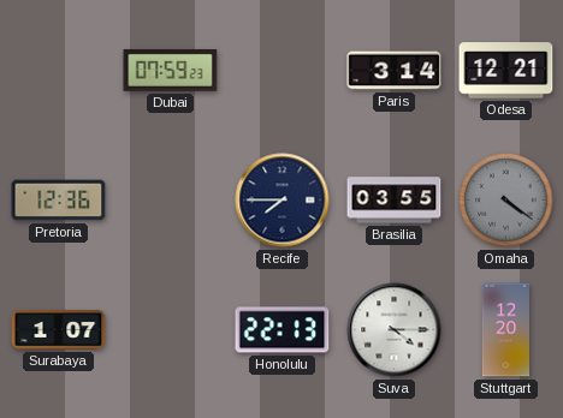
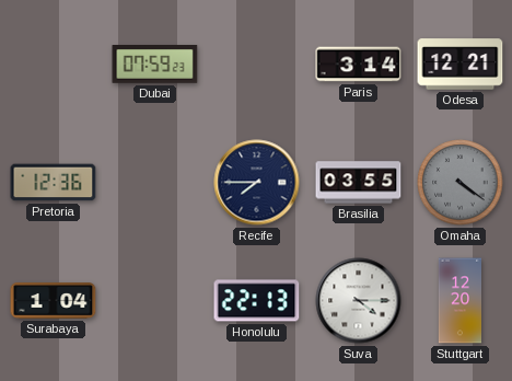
Surabaya: 1:07 -> 1:04 (54, 301)
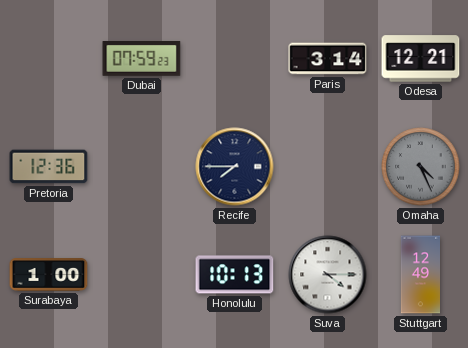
Brasilia: 03:55 -> none (359, 183)
Omaha: 4:21 -> 4:26 (421, 167)
Surabaya: 1:04 -> 1:00 (49, 275)
Honolulu: 22:13 -> 10:13 (235, 275)
Stuttgart: 12:20 -> 12:49 (420, 275)
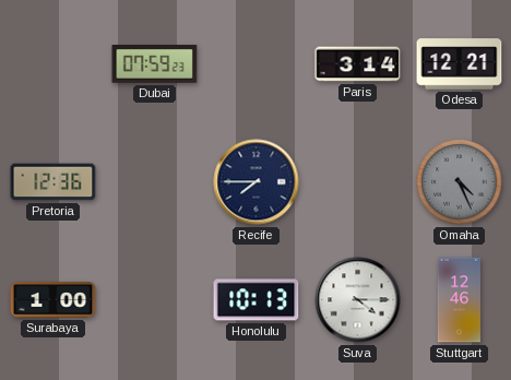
Stuttgart: 12:49 -> 12:46 (459, 300)
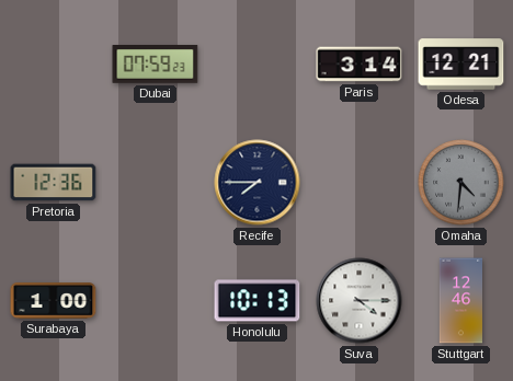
Omaha: 4:26 -> 4:31 (461, 183)
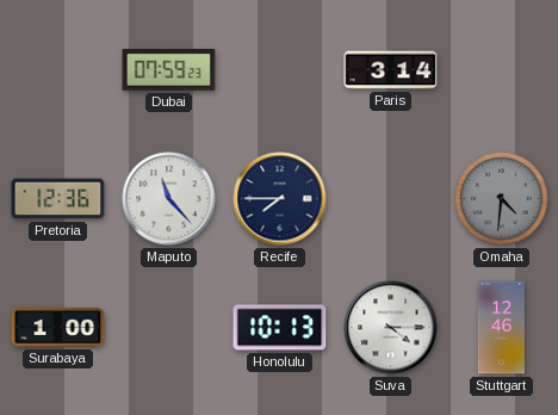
Odesa: 12:21 -> none (461, 65)
Maputo: none -> 11:23 (169, 199)
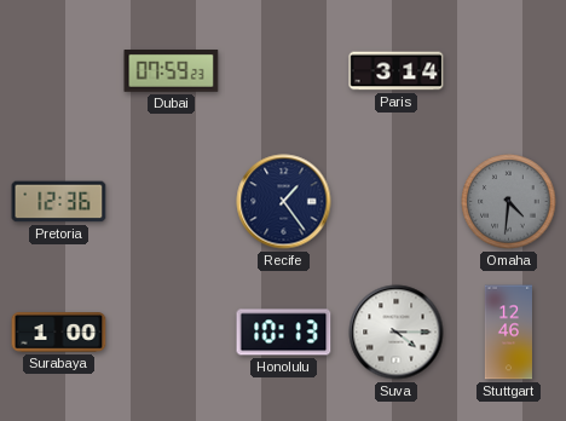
Maputo: 11:23 -> none (169, 199)
Recife: 7:45 -> 1:24 (284, 202)
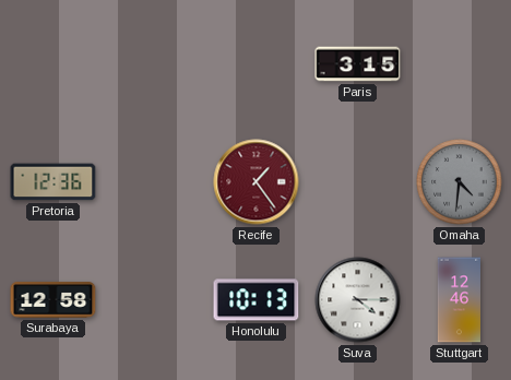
Dubai: 07:59 -> none (172, 71)
Paris: 3:14 -> 3:15 (358, 64)
Recife dial: navy -> burgundy (257, 182)
Surabaya: 1:00 -> 12:58 (54, 300)
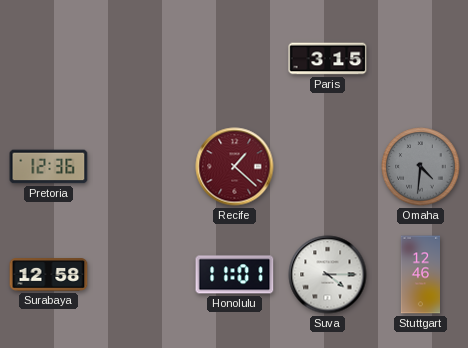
Recife: 1:24 -> 1:22 (235, 167)
Honolulu: 10:13 -> 11:01 (235, 275)
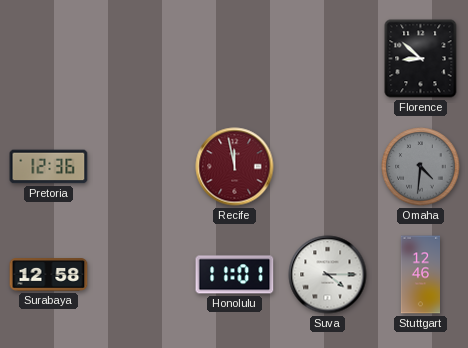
Paris: 3:15 -> none (328, 59)
Florence: none -> 8:52 (421, 59)
Recife: 1:22 -> 11:58 (235, 167)
